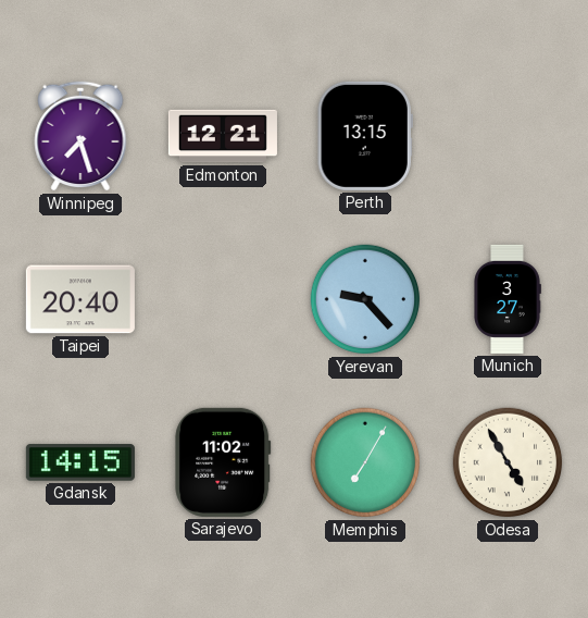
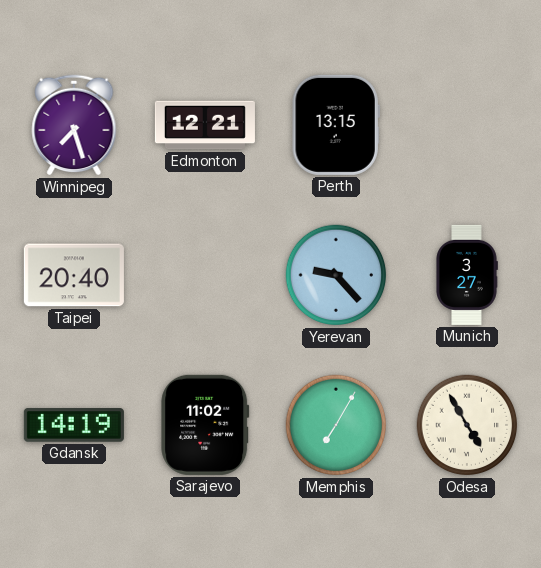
Gdansk: 14:15 -> 14:19 (74, 425)
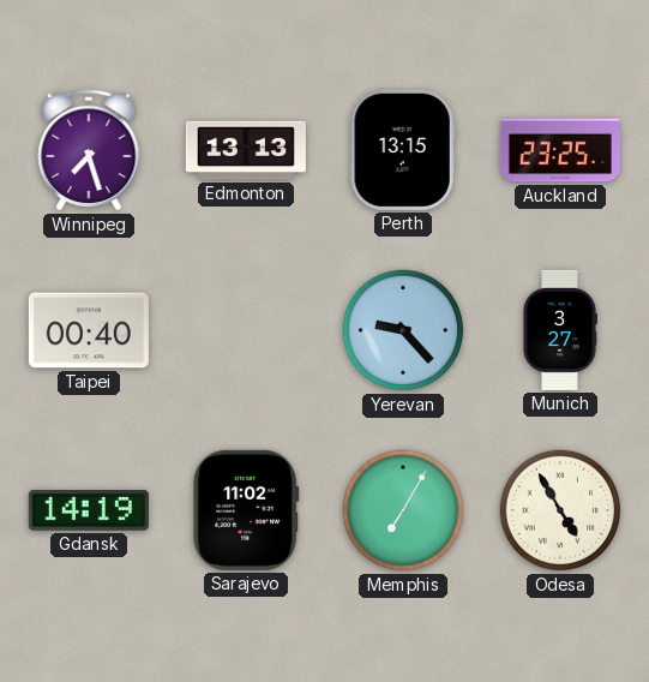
Edmonton: 12:21 -> 13:13 (246, 150)
Auckland: none -> 23:25 (560, 150)
Taipei: 20:40 -> 00:40 (89, 330)
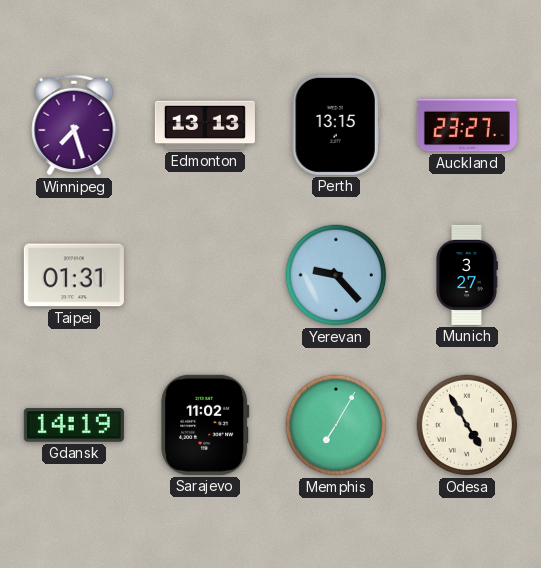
Auckland: 23:25 -> 23:27 (467, 125)
Taipei: 00:40 -> 01:31 (74, 275)
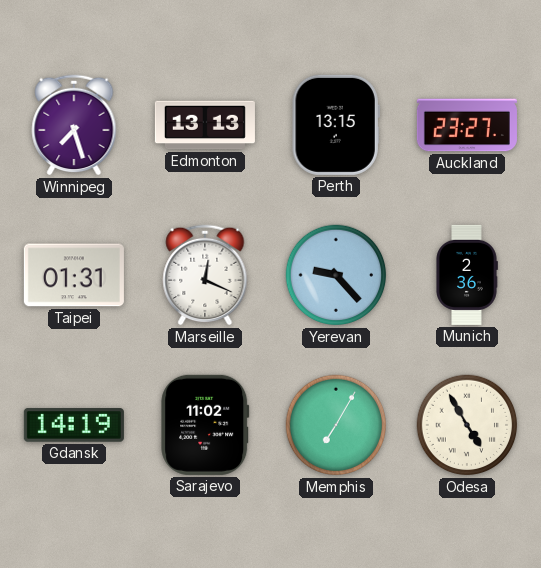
Marseille: none -> 12:19 (205, 275)
Munich: 3:27 -> 2:36 (467, 275)
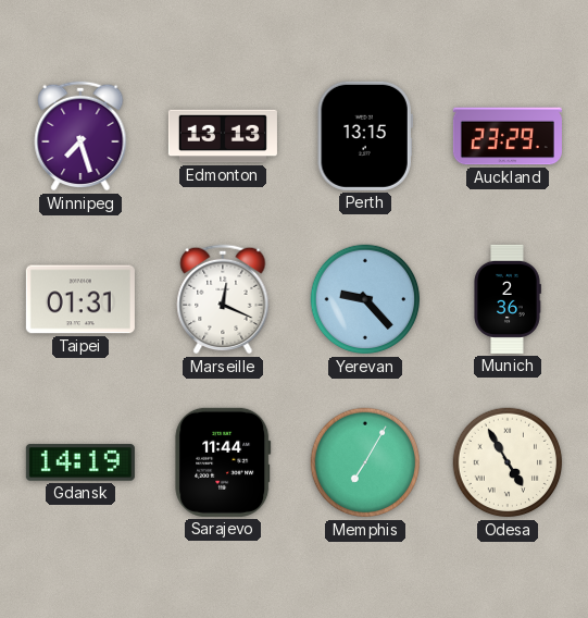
Auckland: 23:27 -> 23:29 (508, 136)
Sarajevo: 11:02 -> 11:44 (223, 462)
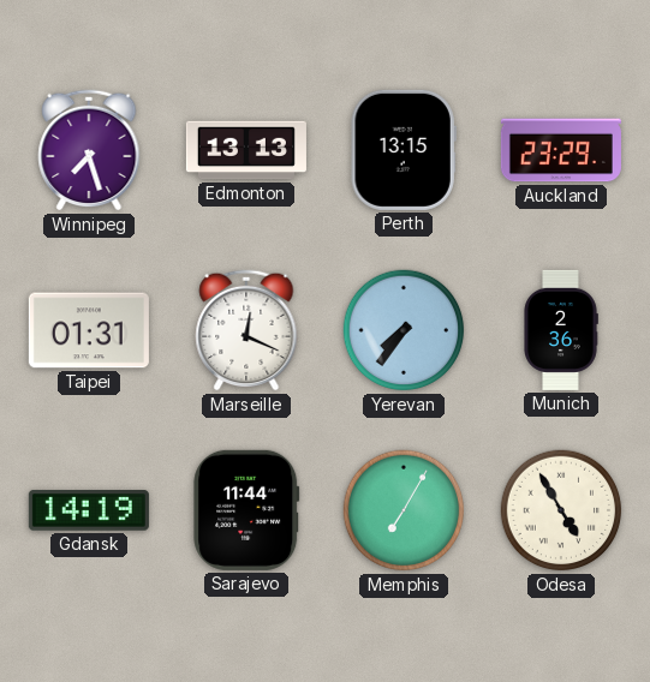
Yerevan: 9:23 -> 7:36 (404, 330)
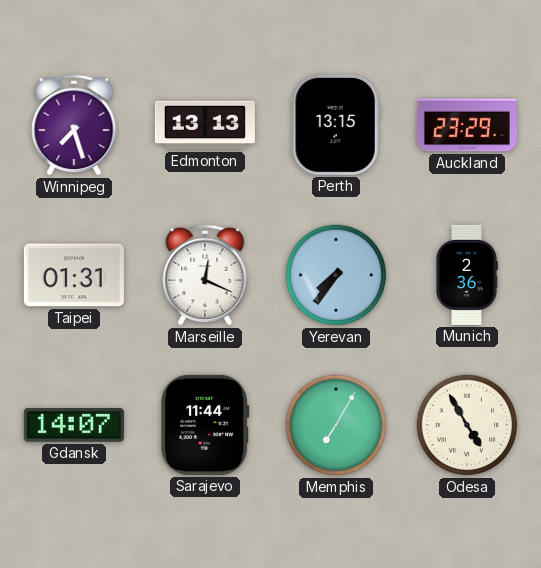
Gdansk: 14:19 -> 14:07 (74, 425)
